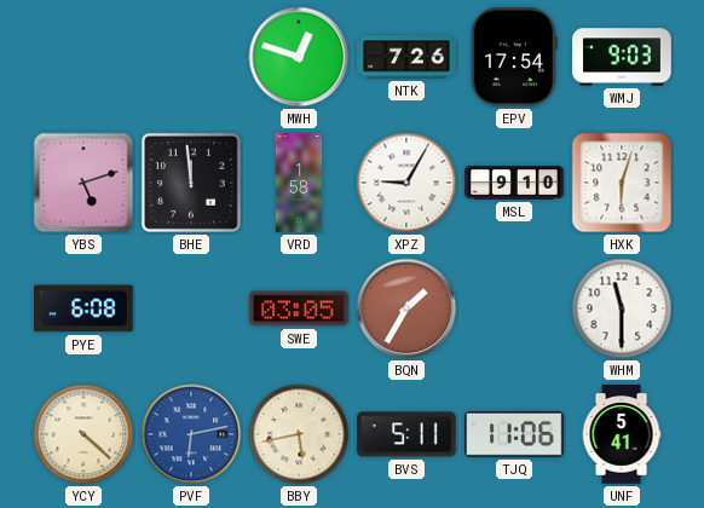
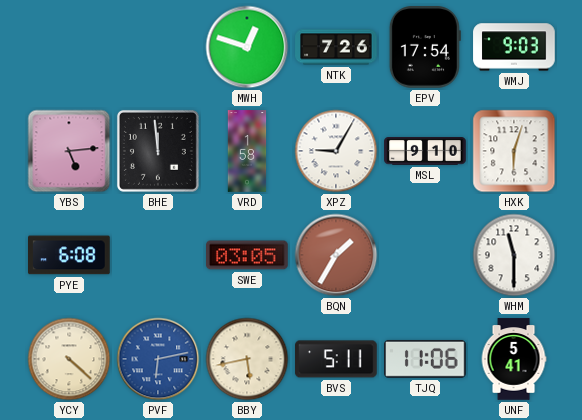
YBS: 5:12 -> 5:14 (69, 151)
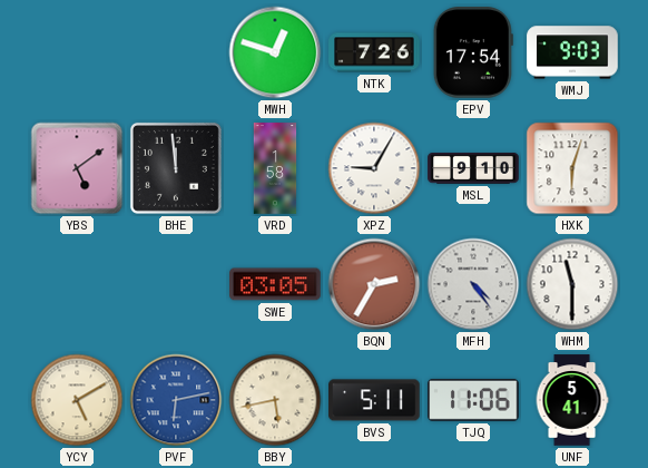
YBS: 5:14 -> 5:09 (77, 168)
PYE: 6:08 -> none (70, 255)
BQN: 1:35 -> 2:35 (374, 284)
MFH: none -> 4:24 (473, 284)
YCY: 4:22 -> 5:10 (77, 400)
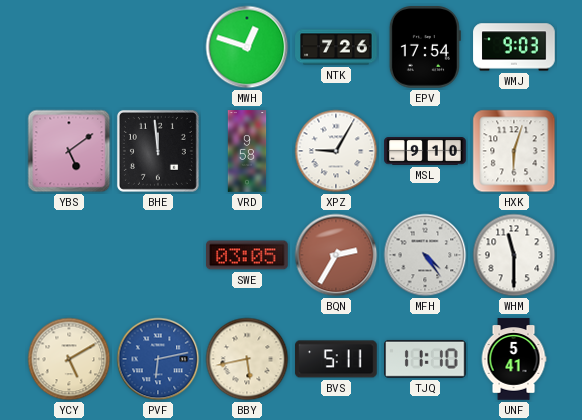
VRD: 1:58 -> 9:58 (247, 151)
TJQ: 11:06 -> 11:10 (425, 359)
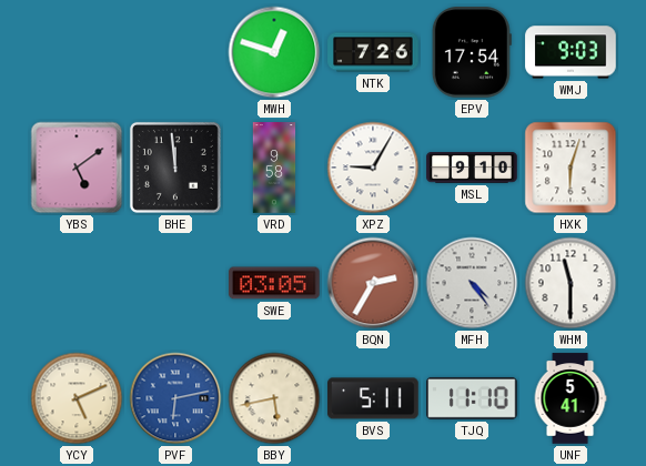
YCY: 5:10 -> 5:11 (77, 398)
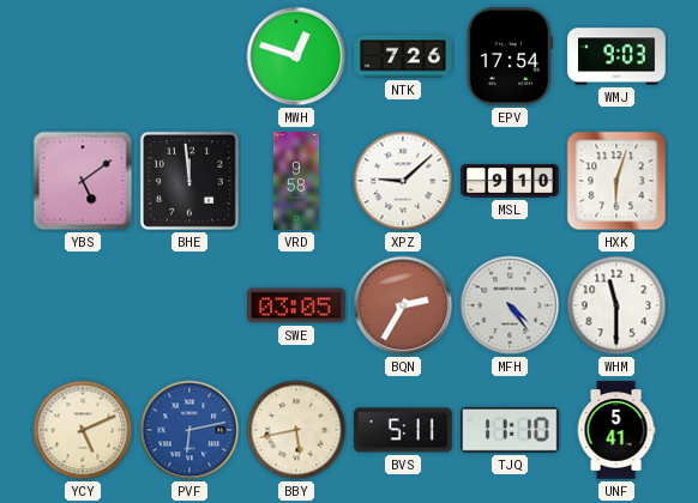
XPZ: 9:05 -> 9:08 (403, 181)
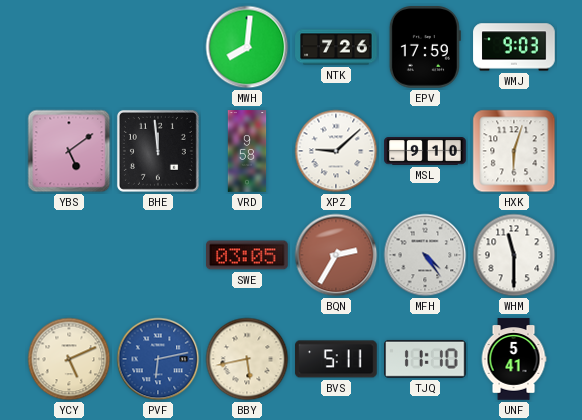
MWH: 12:48 -> 8:01 (247, 47)
EPV: 17:54 -> 17:59 (425, 47)
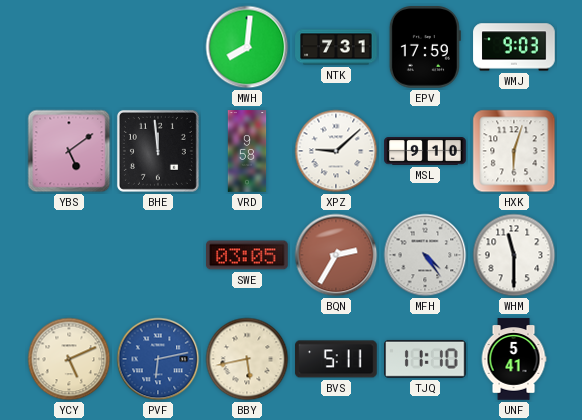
NTK: 7:26 -> 7:31 (336, 47)
